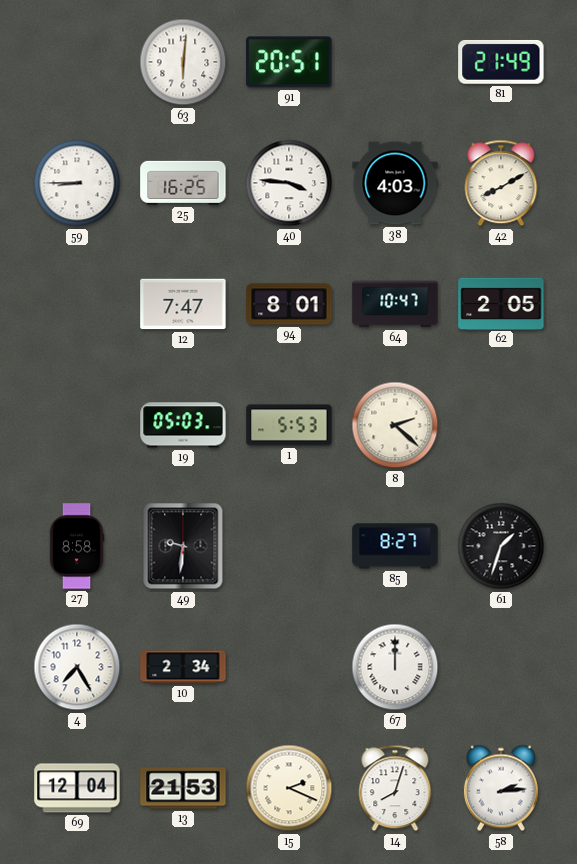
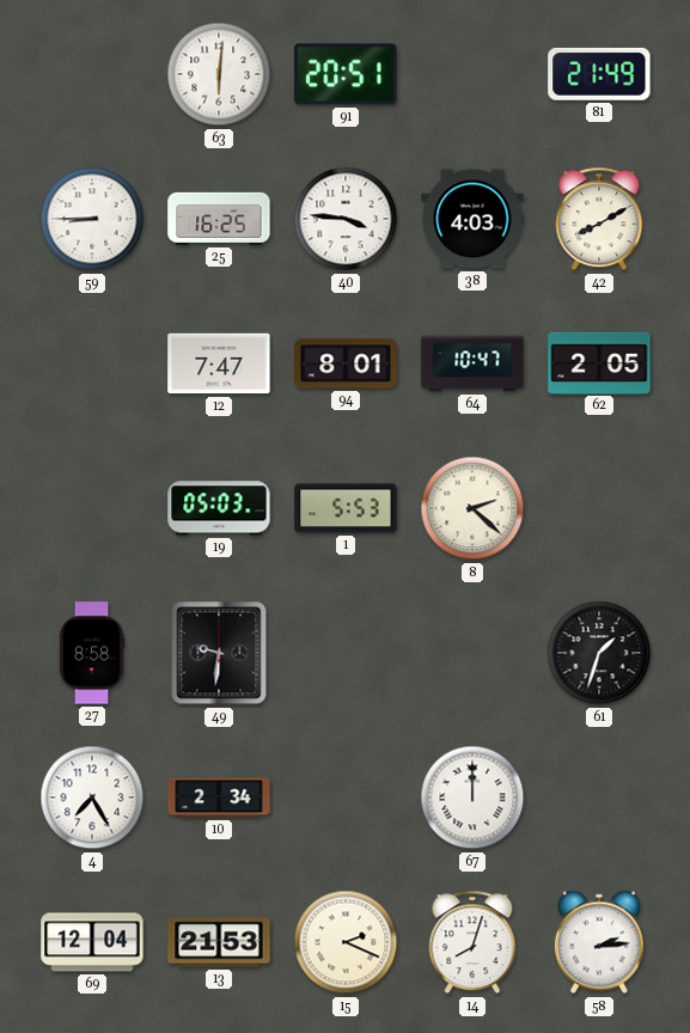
85: 8:27 -> none (395, 546)
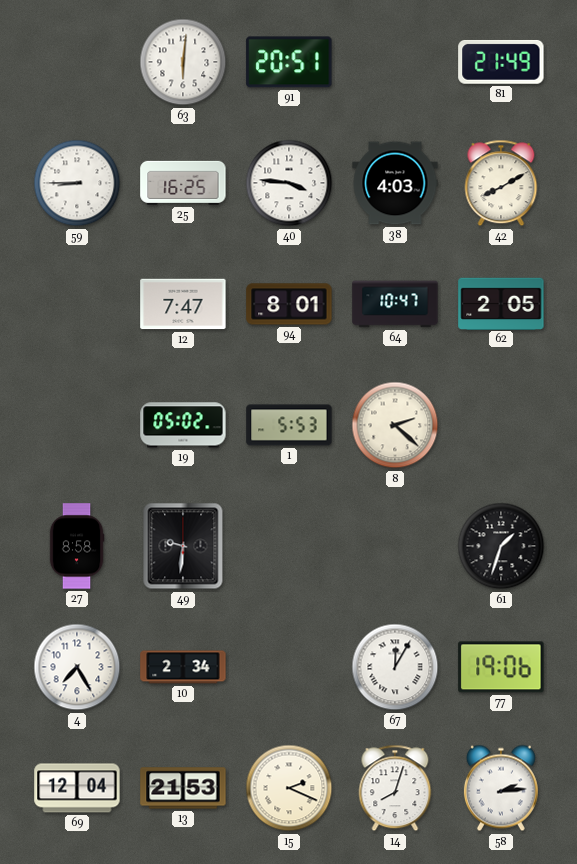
19: 05:03 -> 05:02 (183, 425)
67: 12:00 -> 12:05 (395, 667)
77: none -> 19:06 (501, 667)
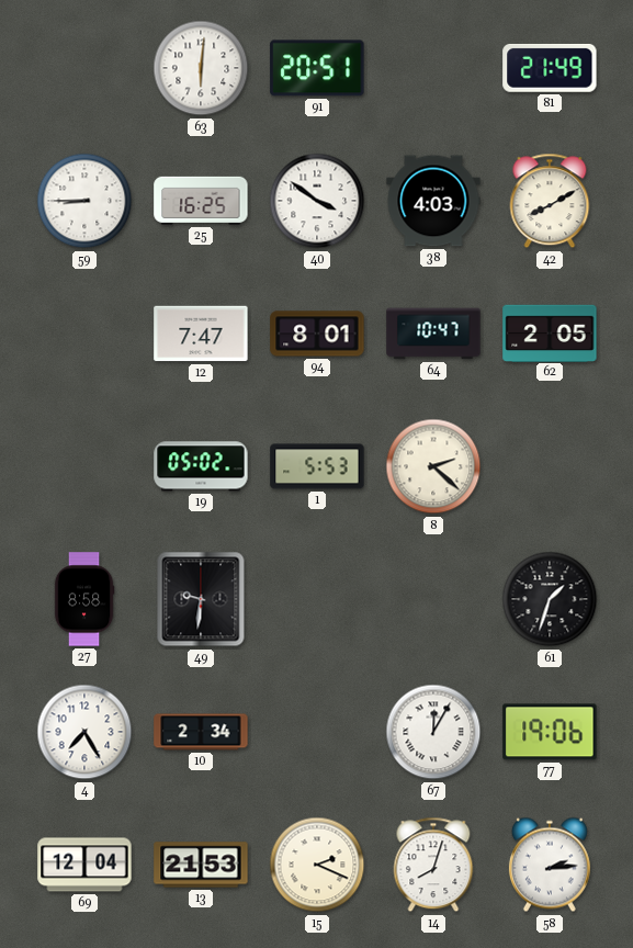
40: 3:46 -> 3:51 (317, 201)
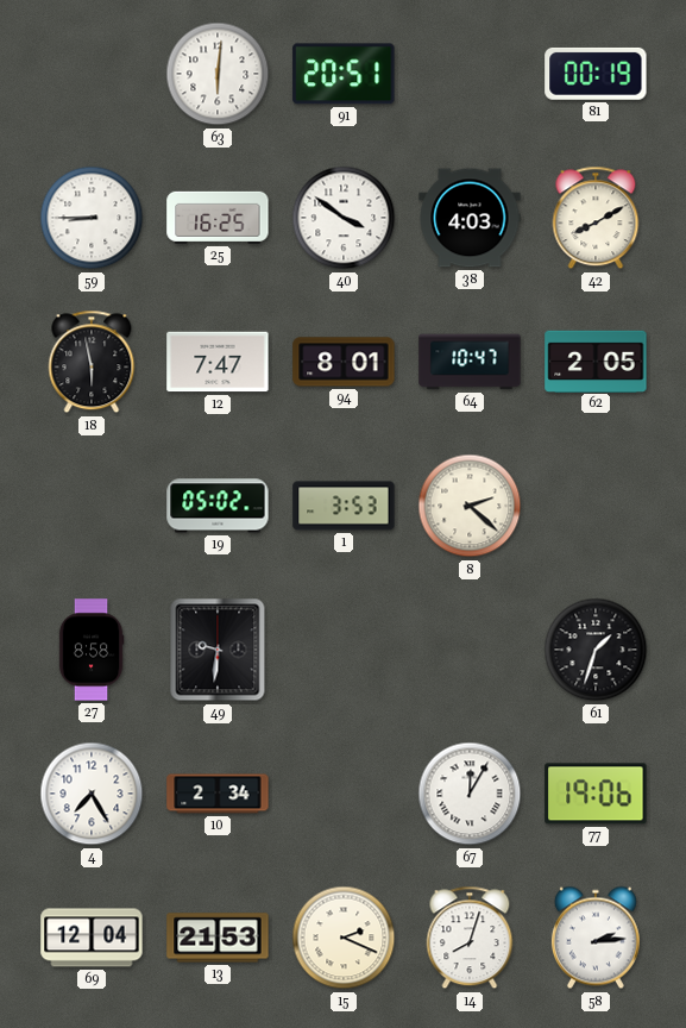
81: 21:49 -> 00:19 (596, 74)
18: none -> 5:58 (92, 362)
1: 5:53 -> 3:53 (344, 506)
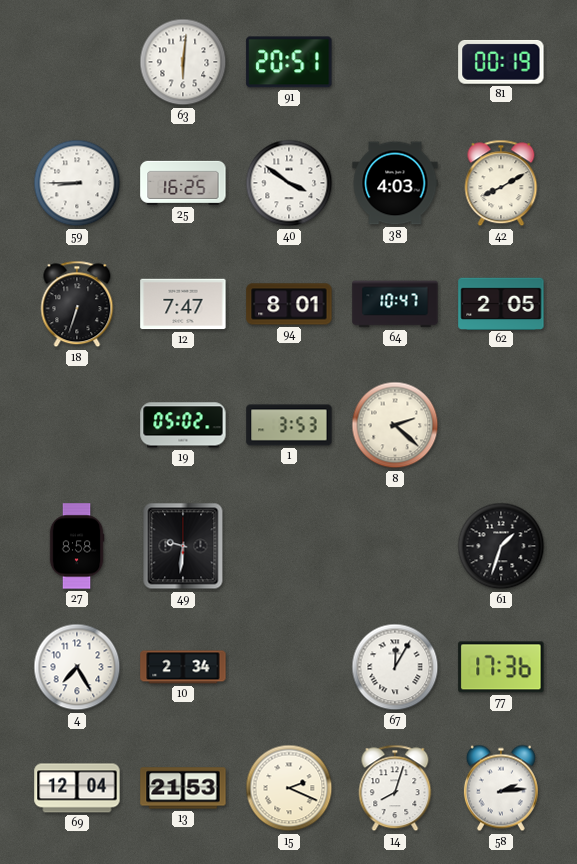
18: 5:58 -> 6:33 (77, 304)
77: 19:06 -> 17:36 (501, 667)
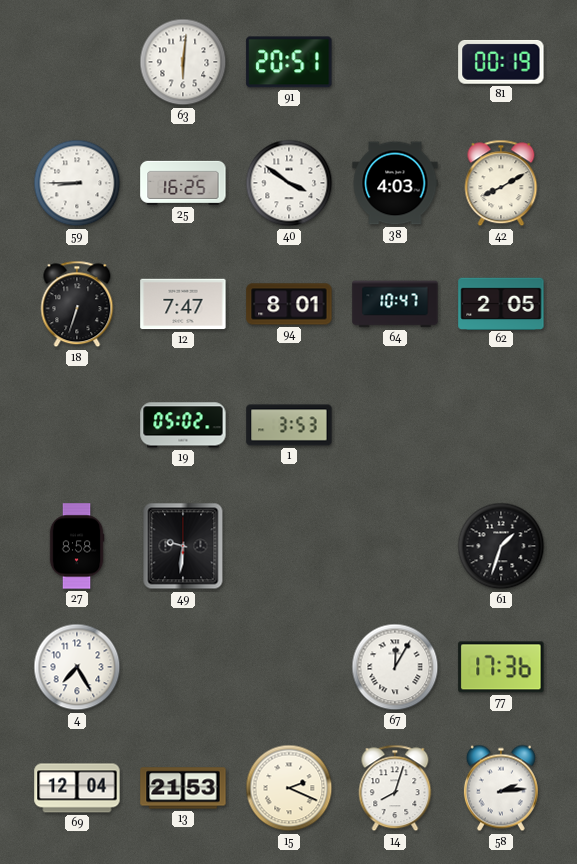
8: 2:22 -> none (395, 425)
10: 2:34 -> none (183, 667)
